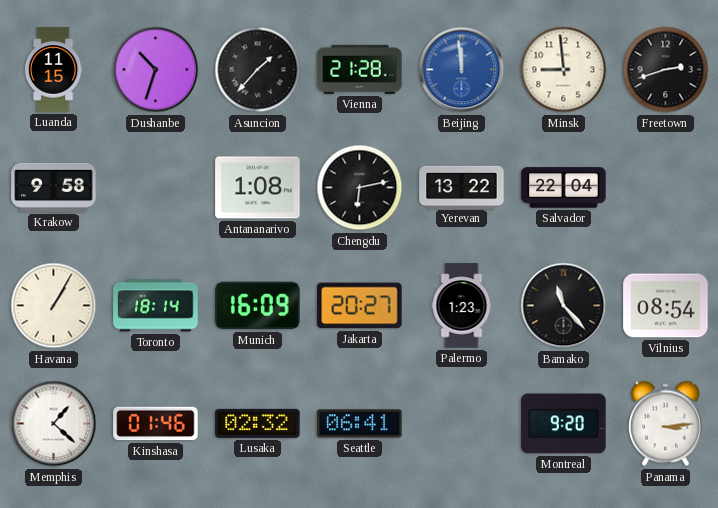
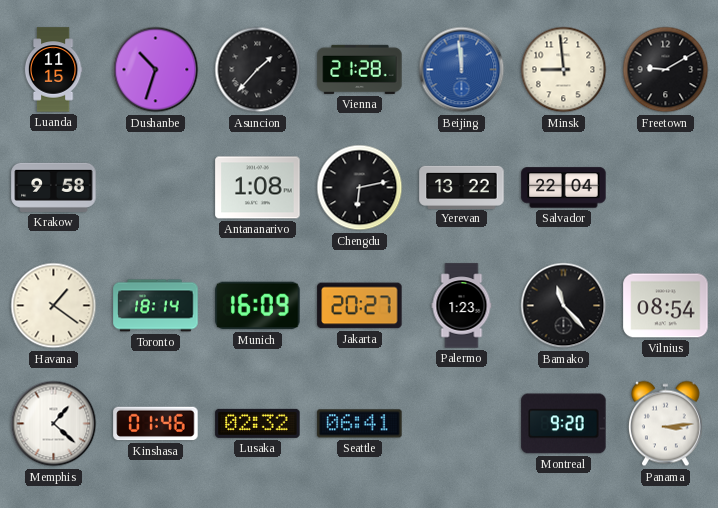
Freetown: 2:42 -> 9:10 (666, 70)
Havana: 1:05 -> 1:21 (54, 306)
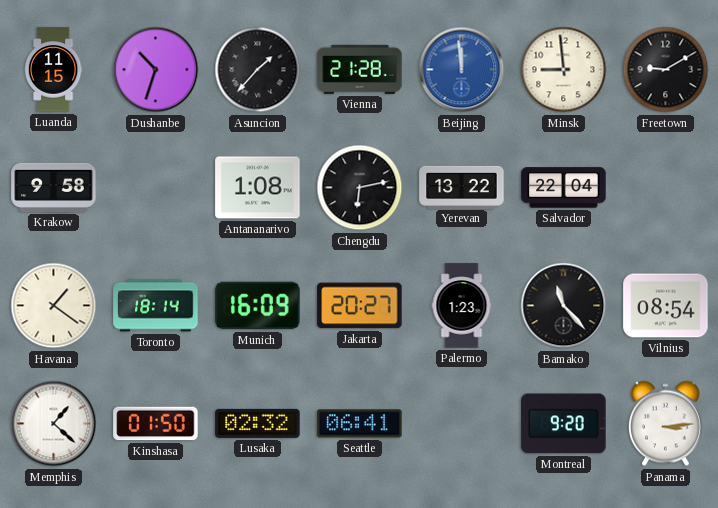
Kinshasa: 01:46 -> 01:50 (156, 424)
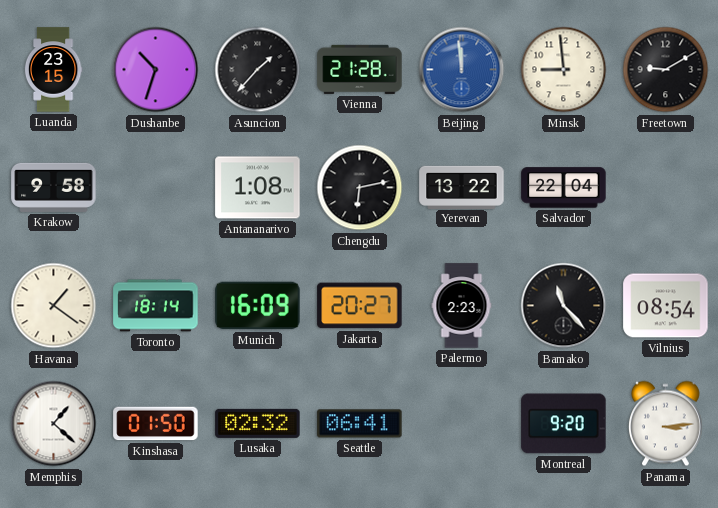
Luanda: 11:15 -> 23:15 (53, 70)
Palermo: 1:23 -> 2:23 (462, 306)
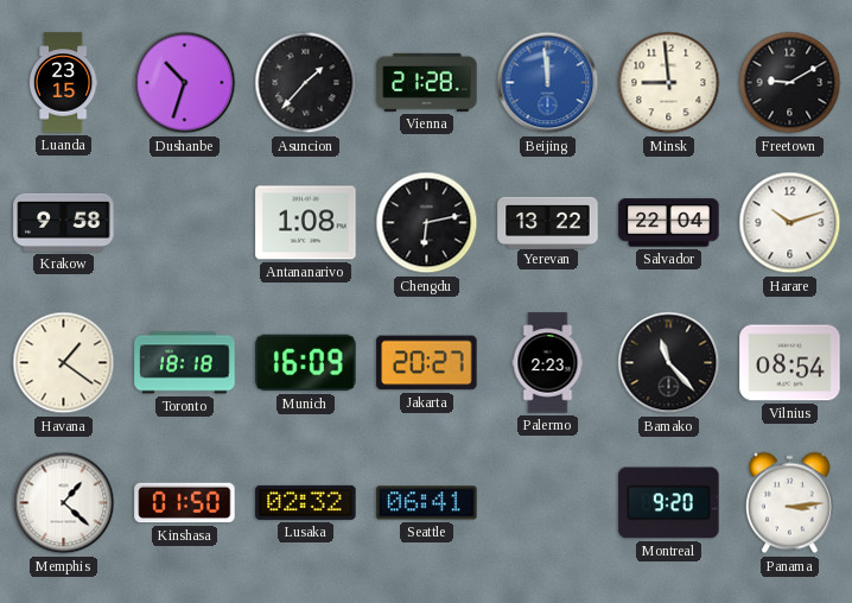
Harare: none -> 10:12 (790, 223)
Toronto: 18:14 -> 18:18 (185, 363)
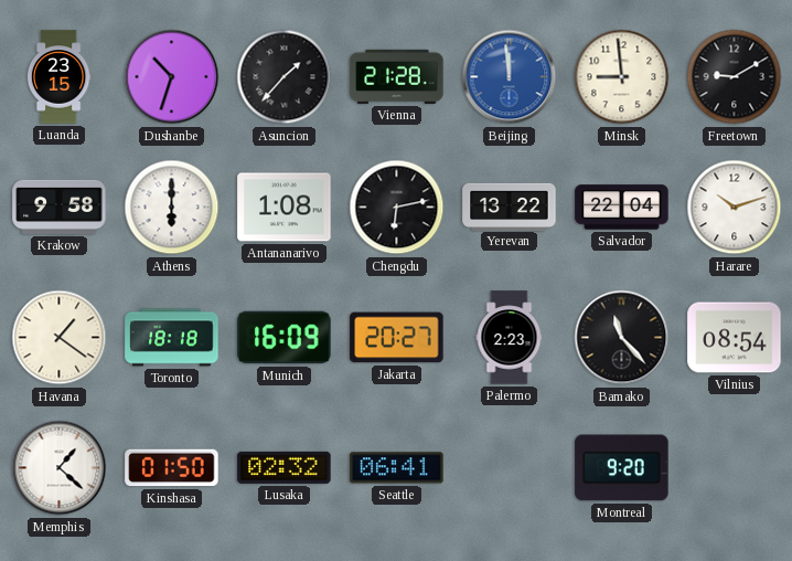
Athens: none -> 6:00 (172, 208)
Panama: 3:14 -> none (789, 503)
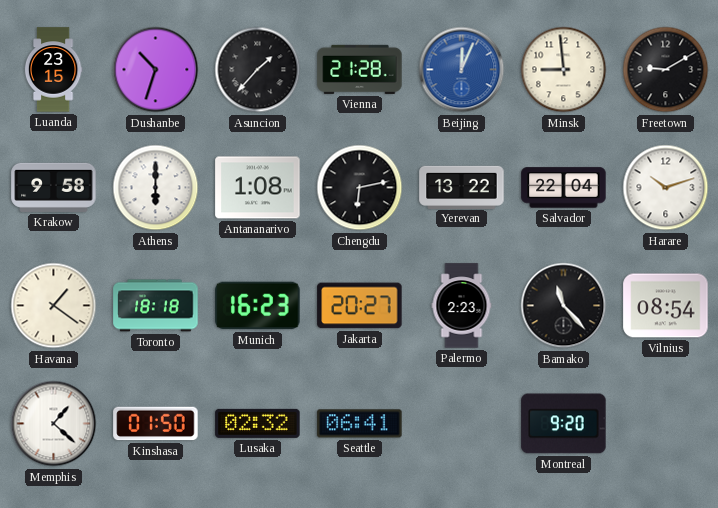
Beijing: 11:59 -> 12:04 (462, 70)
Munich: 16:09 -> 16:23 (258, 306)
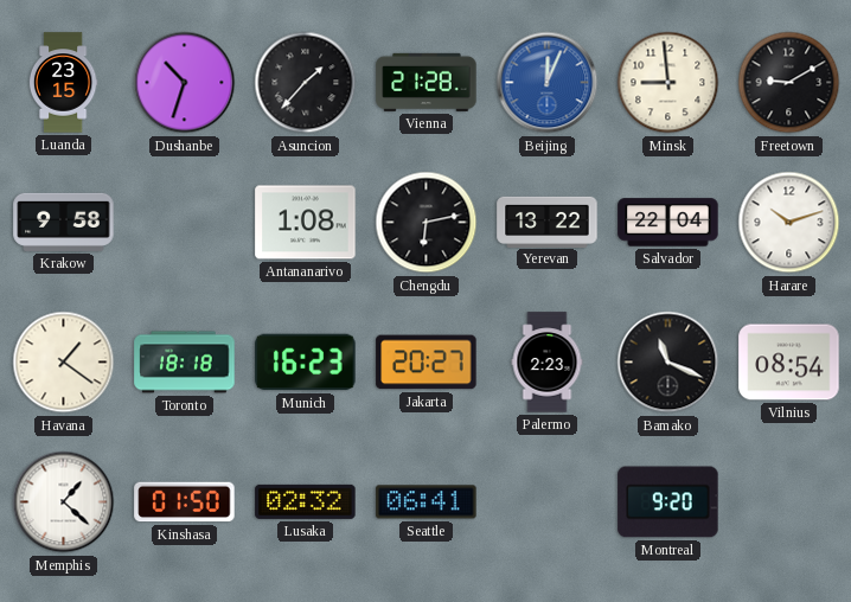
Athens: 6:00 -> none (156, 188)
Bamako: 11:23 -> 11:19 (668, 363)
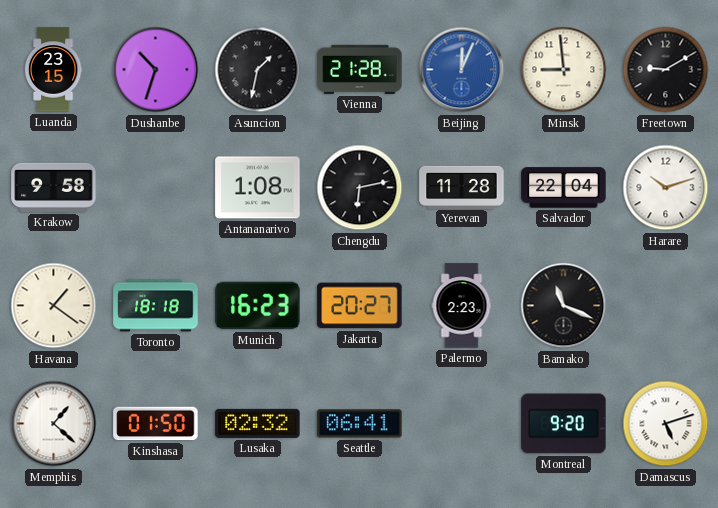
Asuncion: 1:37 -> 1:32 (258, 70)
Yerevan: 13:22 -> 11:28 (462, 187)
Vilnius: 08:54 -> none (789, 363)
Damascus: none -> 5:12 (666, 424)
